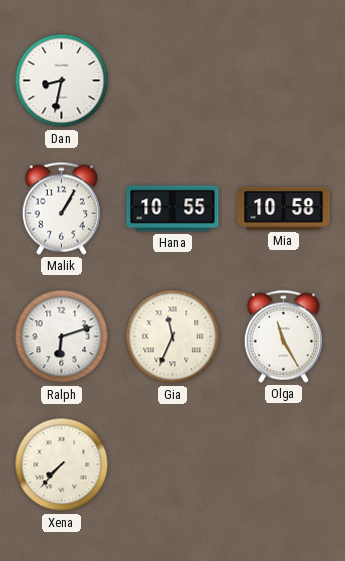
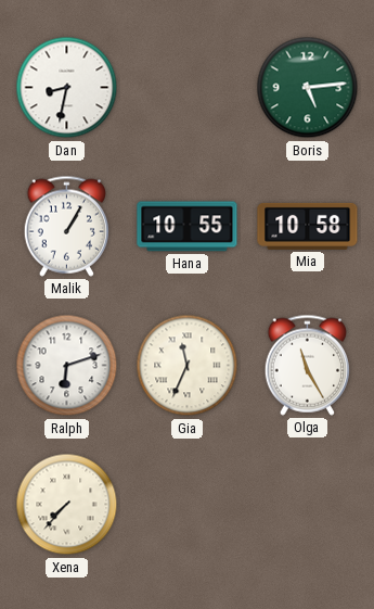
Boris: none -> 5:14 (308, 88)
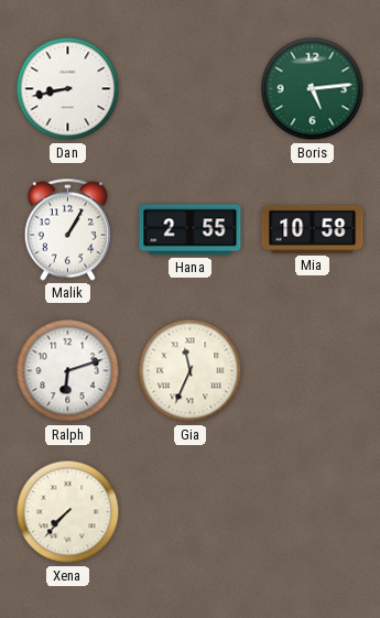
Dan: 8:32 -> 8:43 (68, 89)
Hana: 10:55 -> 2:55 (191, 230)
Olga: 11:25 -> none (307, 365)
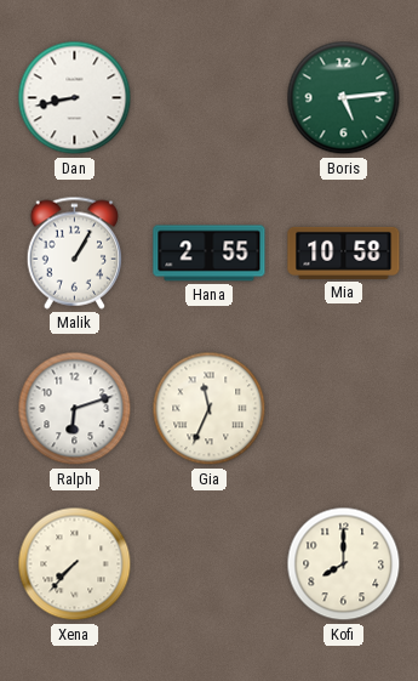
Kofi: none -> 8:00 (344, 564)
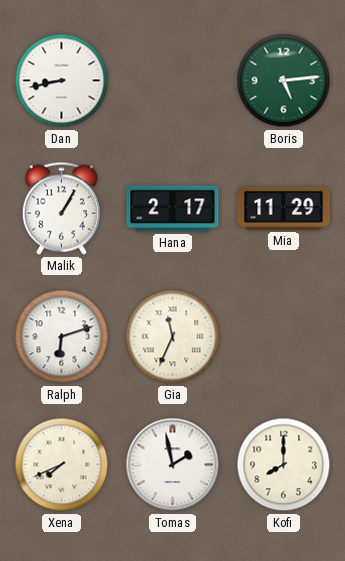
Hana: 2:55 -> 2:17 (173, 209)
Mia: 10:58 -> 11:29 (284, 208)
Xena: 7:37 -> 7:41 (62, 465)
Tomas: none -> 1:58 (173, 465)
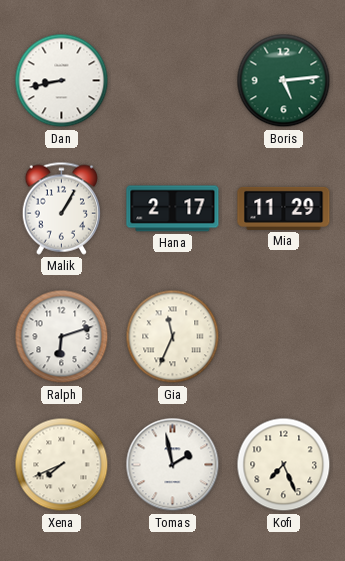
Kofi: 8:00 -> 7:26 (284, 465)
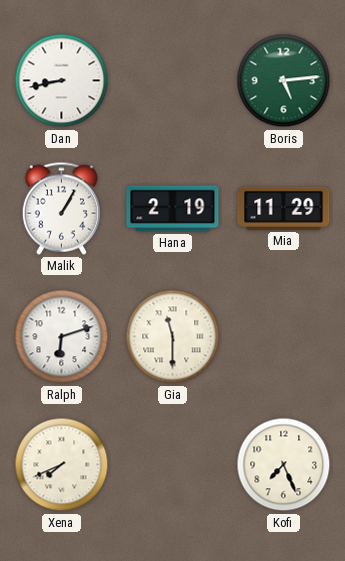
Hana: 2:17 -> 2:19 (173, 209)
Gia: 11:34 -> 11:30 (173, 337)
Tomas: 1:58 -> none (173, 465)
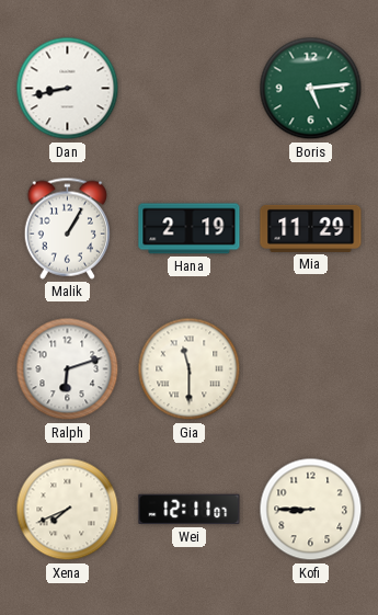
Wei: none -> 12:11 (190, 510)
Kofi: 7:26 -> 8:45 (311, 510)
